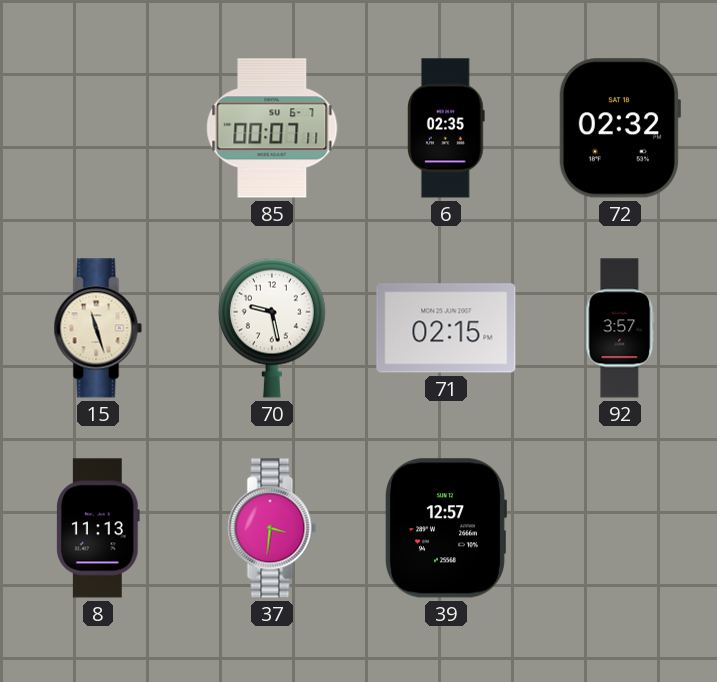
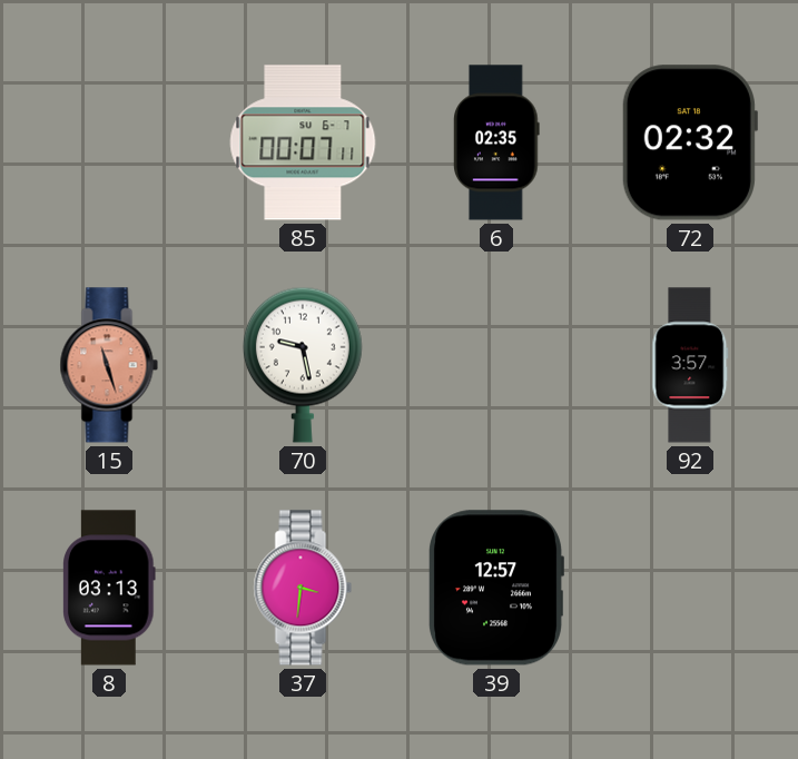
15 dial: cream -> salmon (109, 365)
71: 02:15 -> none (446, 328)
8: 11:13 -> 03:13 (110, 588)
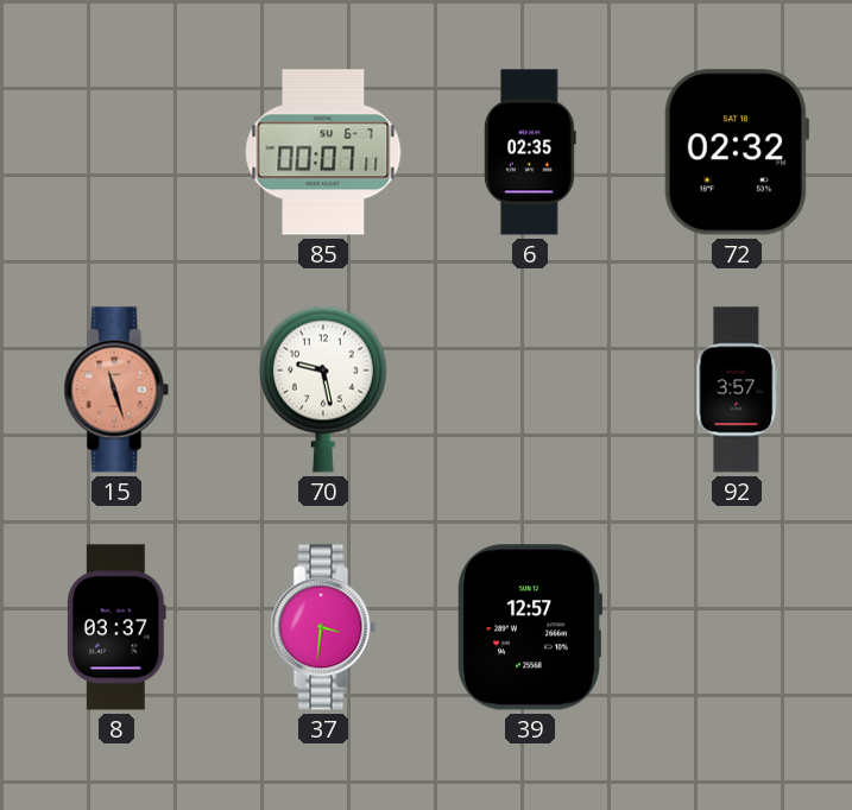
8: 03:13 -> 03:37 (118, 627)
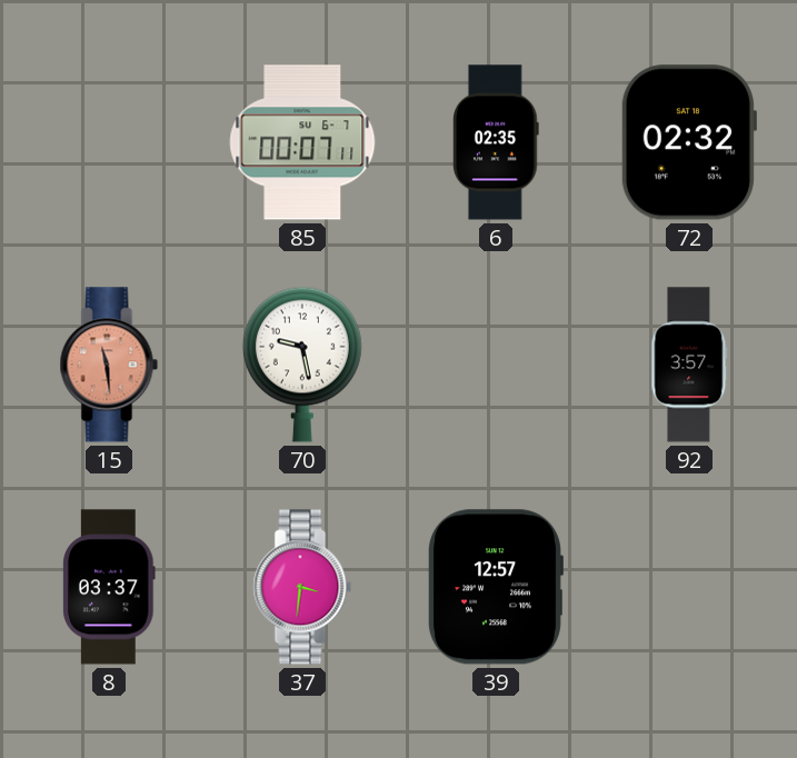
15: 11:27 -> 11:29 (109, 365)
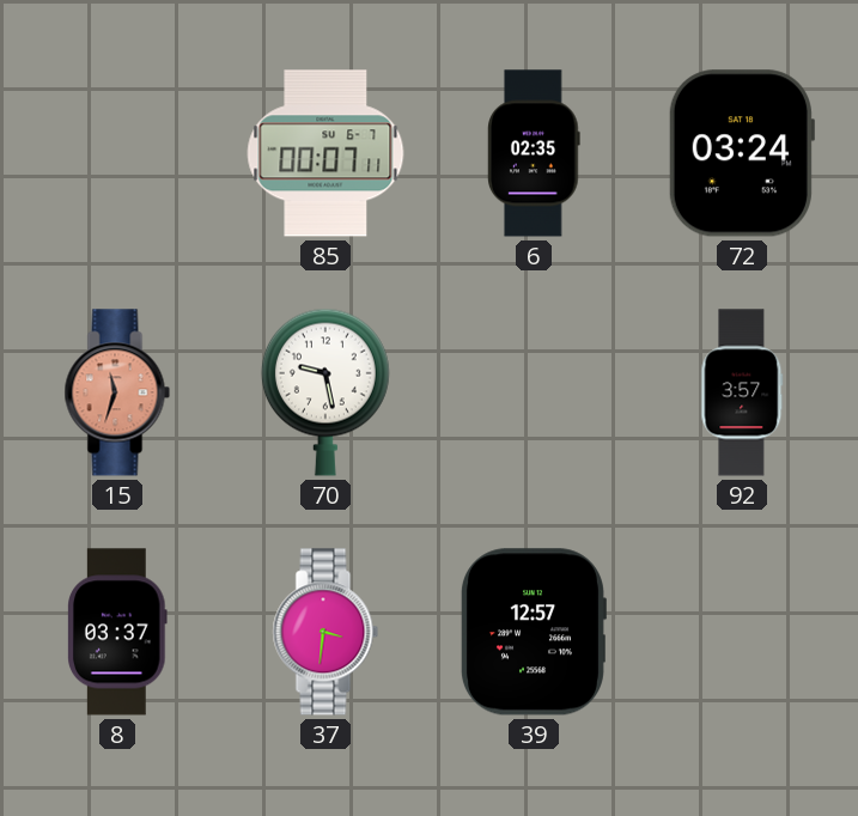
72: 02:32 -> 03:24 (741, 153)
15: 11:29 -> 11:33 (117, 392)
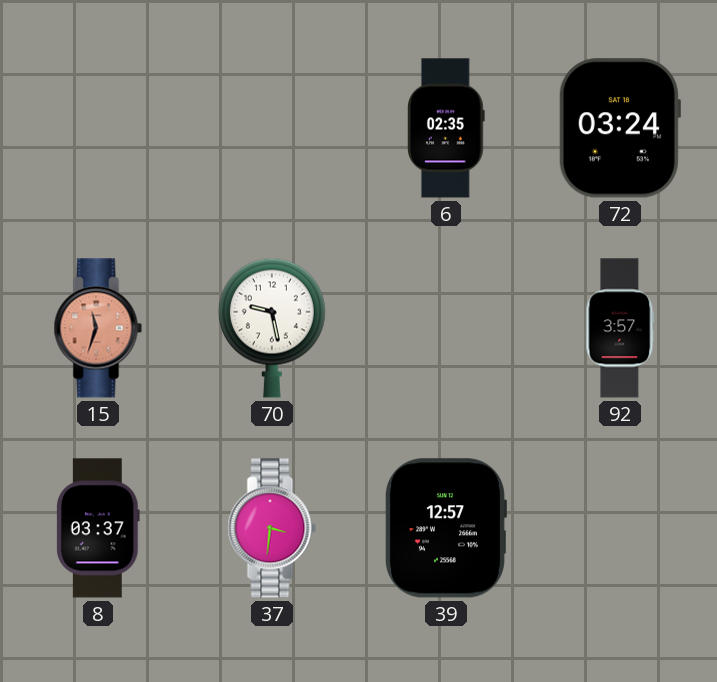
85: 00:07 -> none (325, 153)
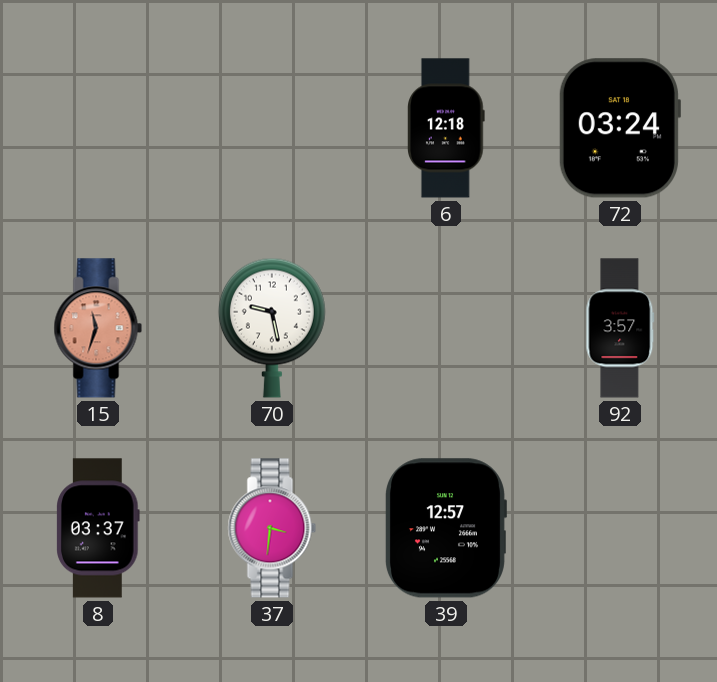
6: 02:35 -> 12:18 (447, 128)
